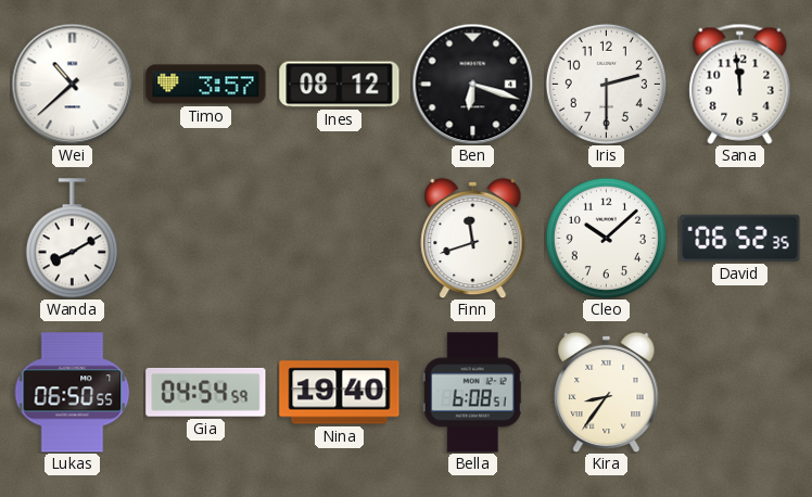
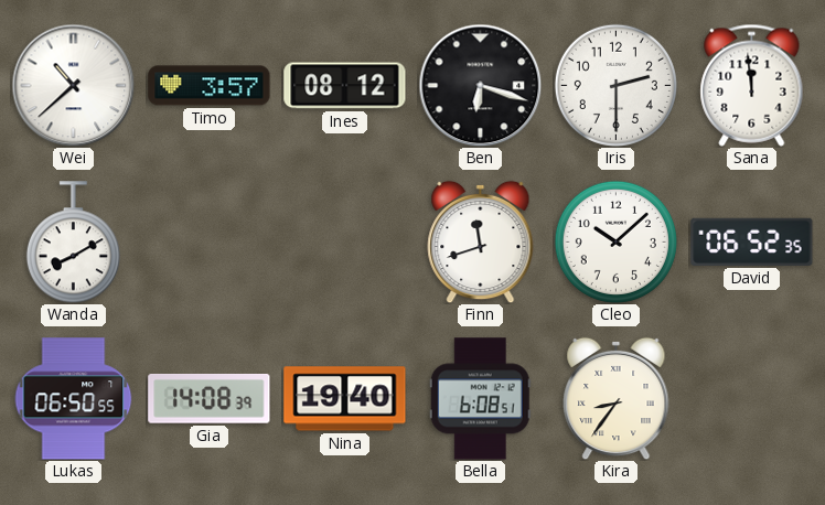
Gia: 04:54 -> 14:08 (210, 399)
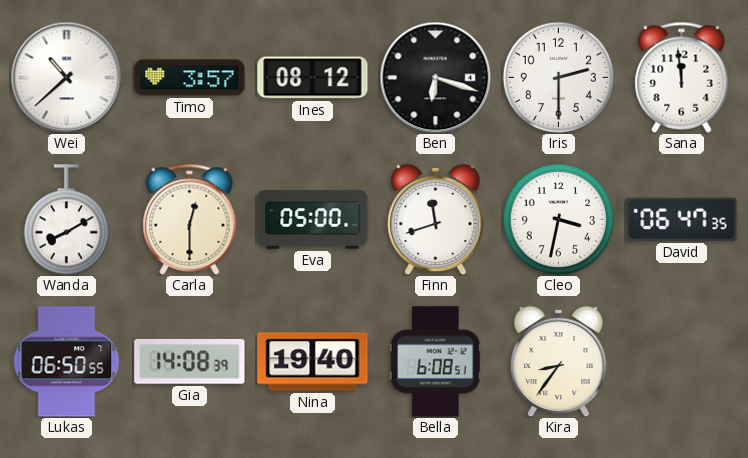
Carla: none -> 12:30 (190, 219)
Eva: none -> 05:00 (313, 220)
Cleo: 10:08 -> 3:32 (558, 219)
David: 06:52 -> 06:47 (682, 219)
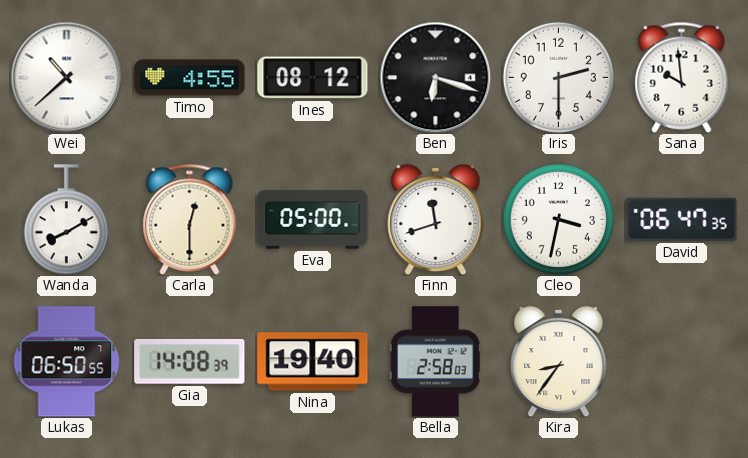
Timo: 3:57 -> 4:55 (190, 78)
Sana: 11:59 -> 9:59 (682, 77)
Bella: 6:08 -> 2:58 (435, 362)
